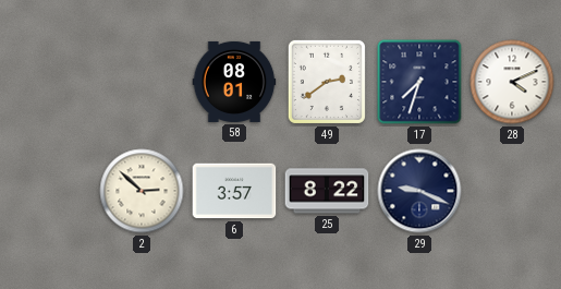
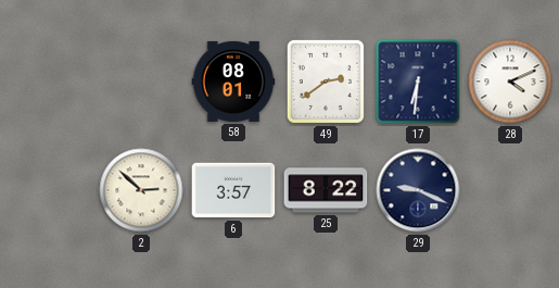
17: 7:33 -> 6:31 (418, 82)
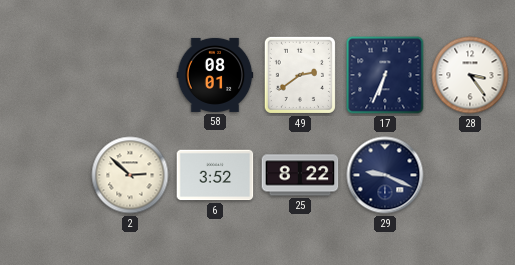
17: 6:31 -> 6:34 (385, 75)
28: 4:11 -> 3:24 (470, 75)
6: 3:57 -> 3:52 (215, 175)
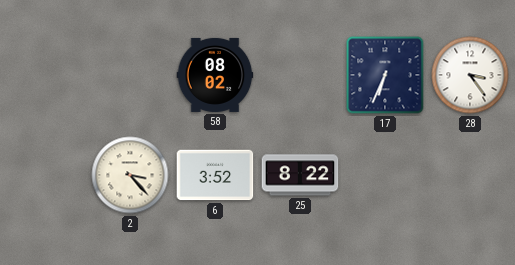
58: 08:01 -> 08:02 (215, 75)
49: 2:39 -> none (300, 75)
2: 2:52 -> 3:23 (130, 175)
29: 9:19 -> none (385, 175)
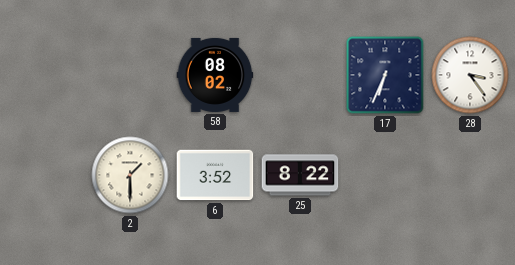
2: 3:23 -> 1:30 (130, 175)
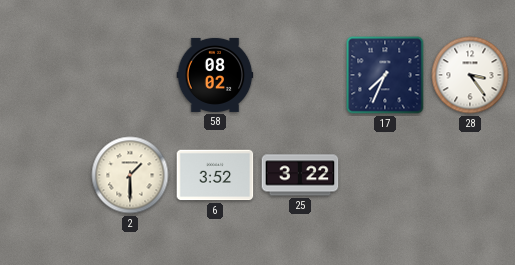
17: 6:34 -> 7:34 (385, 75)
25: 8:22 -> 3:22 (300, 175)
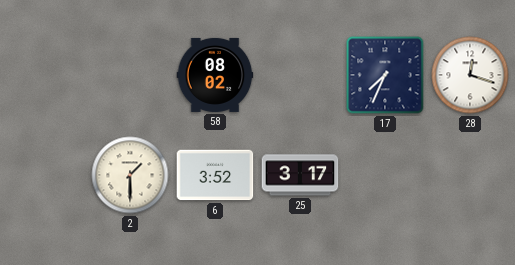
28: 3:24 -> 12:18 (470, 75)
25: 3:22 -> 3:17 (300, 175)
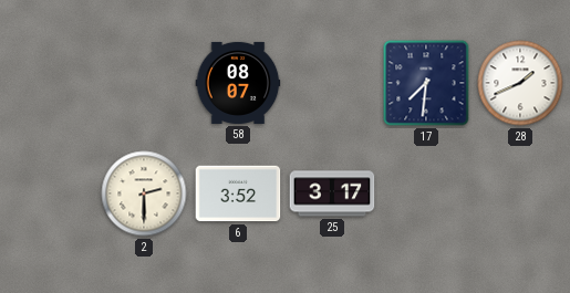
58: 08:02 -> 08:07 (238, 83)
17: 7:34 -> 7:31 (426, 83)
28: 12:18 -> 1:41 (520, 83)
2: 1:30 -> 2:30 (144, 193)
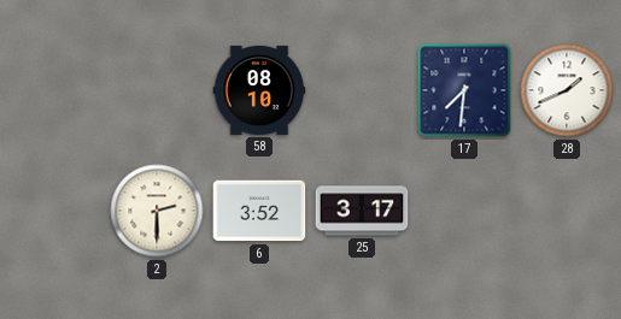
58: 08:07 -> 08:10 (259, 90)
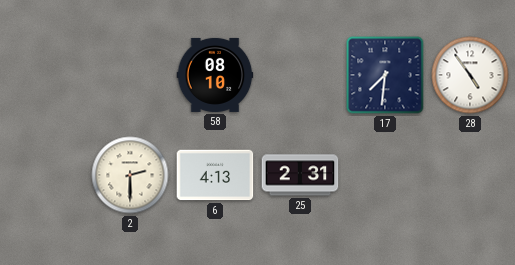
28: 1:41 -> 4:54 (470, 75)
6: 3:52 -> 4:13 (215, 175)
25: 3:17 -> 2:31 (300, 175)
